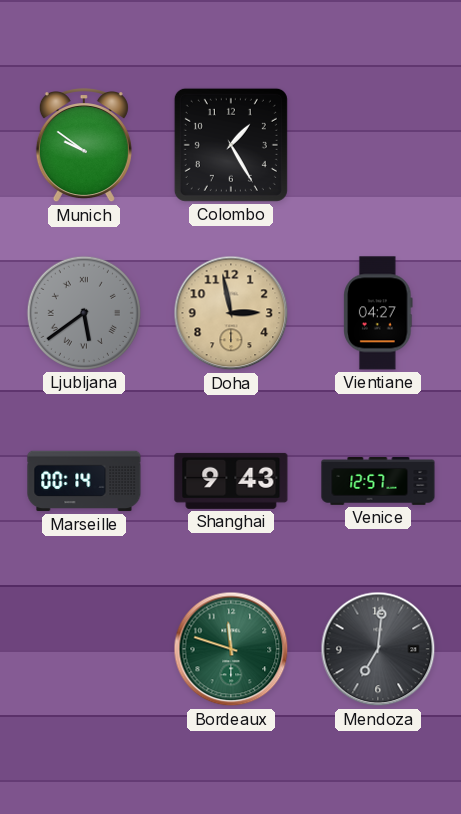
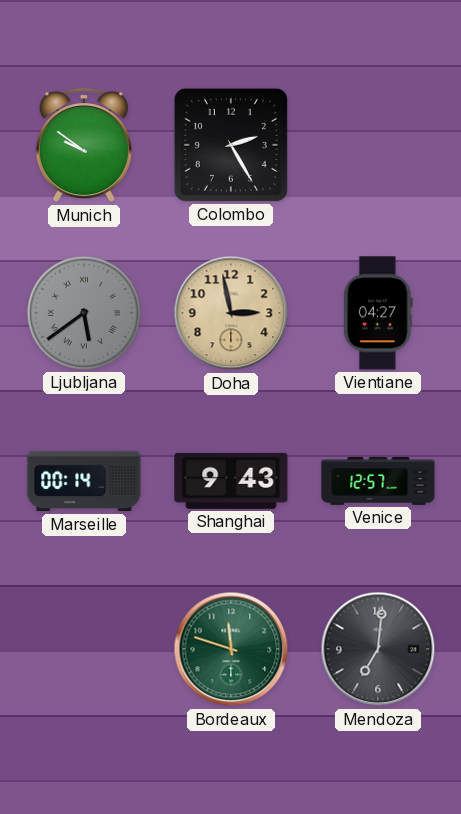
Colombo: 1:25 -> 2:25 (231, 145)
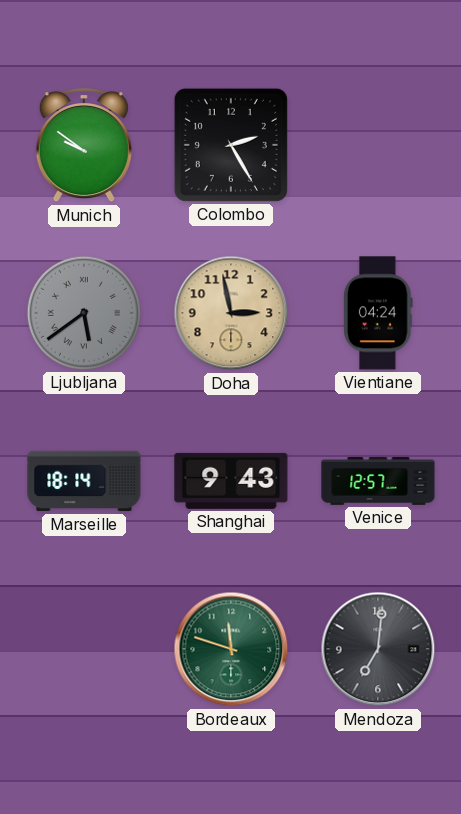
Vientiane: 04:27 -> 04:24 (378, 313)
Marseille: 00:14 -> 18:14 (84, 481)
